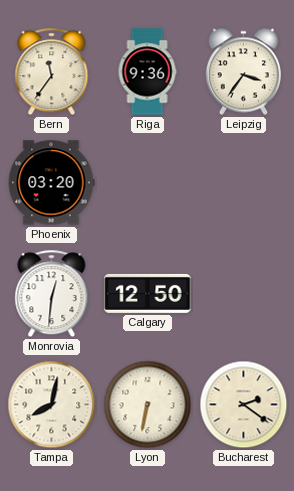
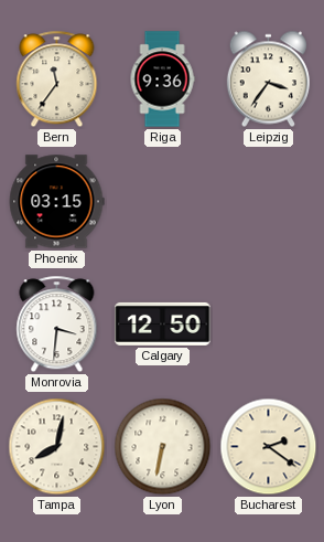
Phoenix: 03:20 -> 03:15 (56, 202)
Monrovia: 12:31 -> 3:31 (57, 325)
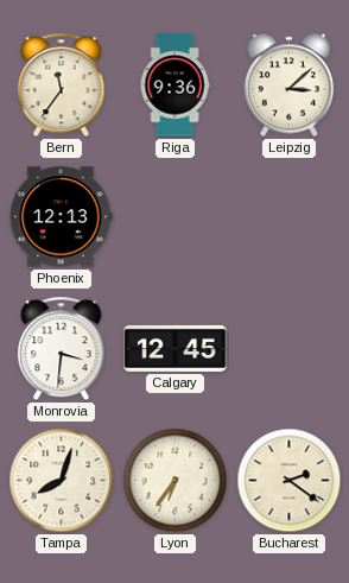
Leipzig: 3:36 -> 3:08 (288, 85)
Phoenix: 03:15 -> 12:13 (61, 217)
Calgary: 12:50 -> 12:45 (176, 348)
Tampa: 8:02 -> 8:03 (62, 481)
Lyon: 6:32 -> 6:36 (176, 481)
